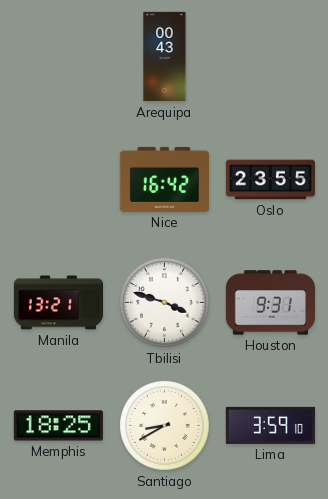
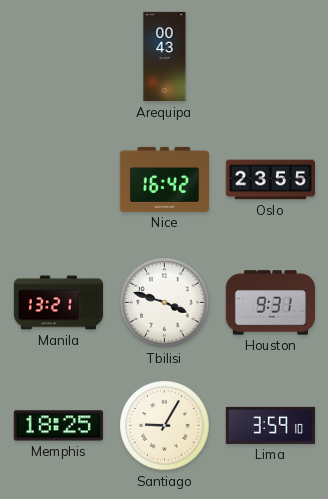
Santiago: 8:40 -> 9:05 (165, 426)
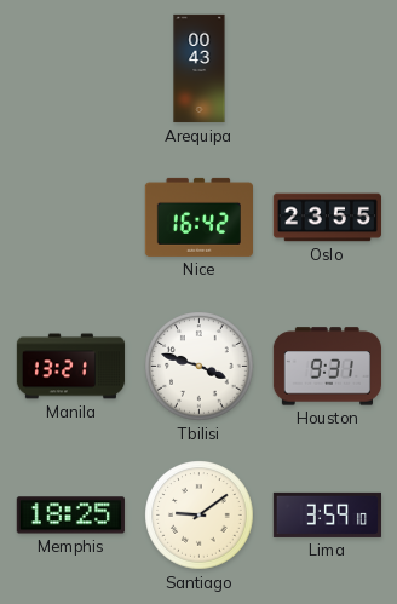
Santiago: 9:05 -> 9:09 (200, 516)
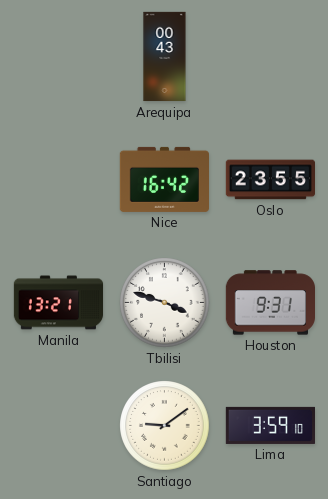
Memphis: 18:25 -> none (70, 516)
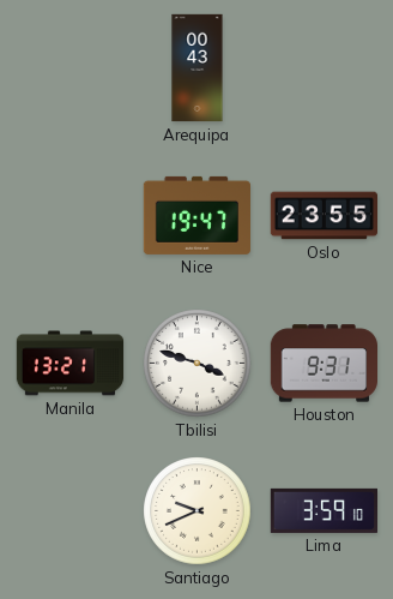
Nice: 16:42 -> 19:47 (196, 215)
Santiago: 9:09 -> 9:41 (198, 511)
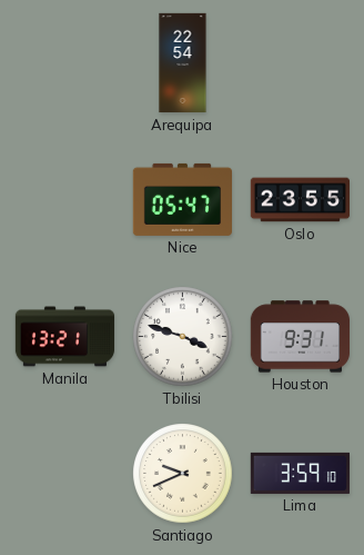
Arequipa: 00:43 -> 22:54 (183, 63)
Nice: 19:47 -> 05:47 (182, 199)
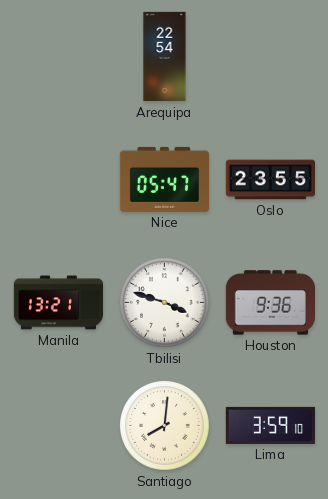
Houston: 9:31 -> 9:36 (270, 303)
Santiago: 9:41 -> 8:01 (165, 426)
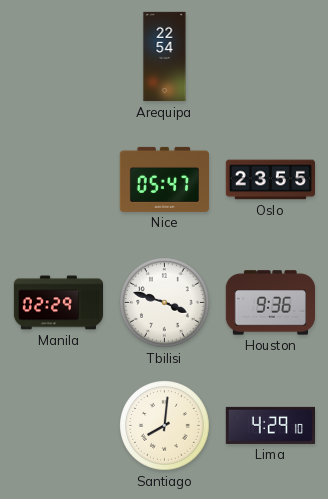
Manila: 13:21 -> 02:29 (59, 303)
Lima: 3:59 -> 4:29 (270, 425)
